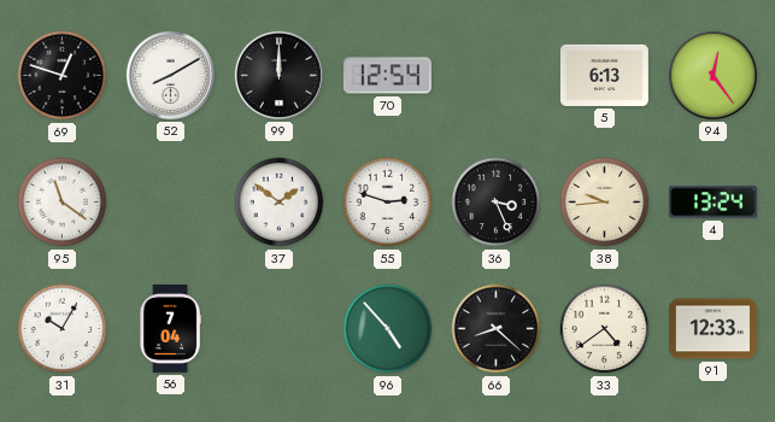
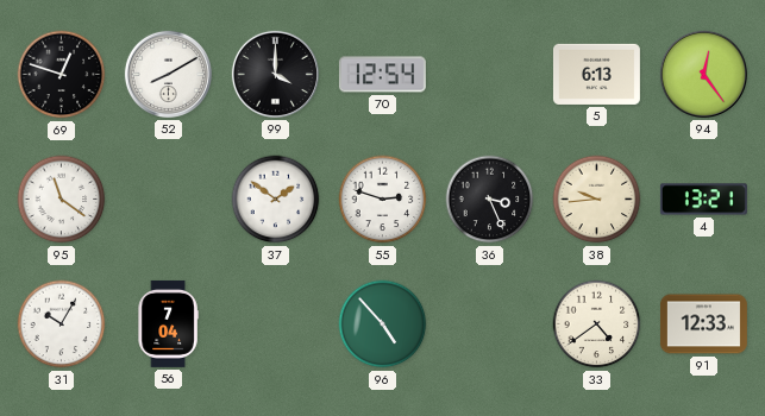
99: 12:00 -> 4:00 (275, 74)
4: 13:24 -> 13:21 (703, 200)
66: 8:22 -> none (497, 329)
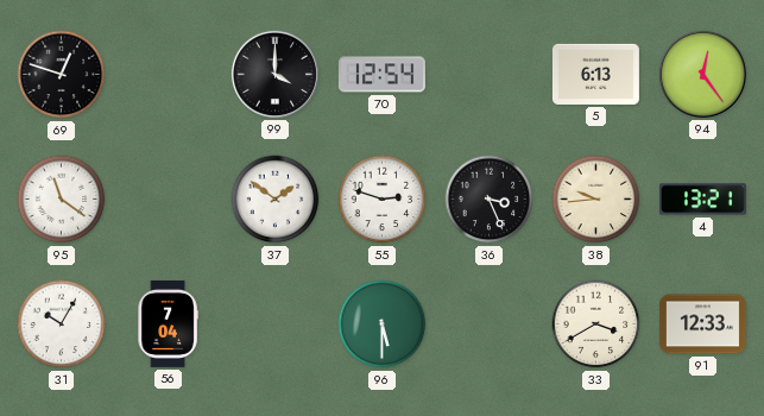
52: 8:10 -> none (168, 74)
96: 4:53 -> 5:30 (383, 324)
33: 4:39 -> 3:40 (596, 324)
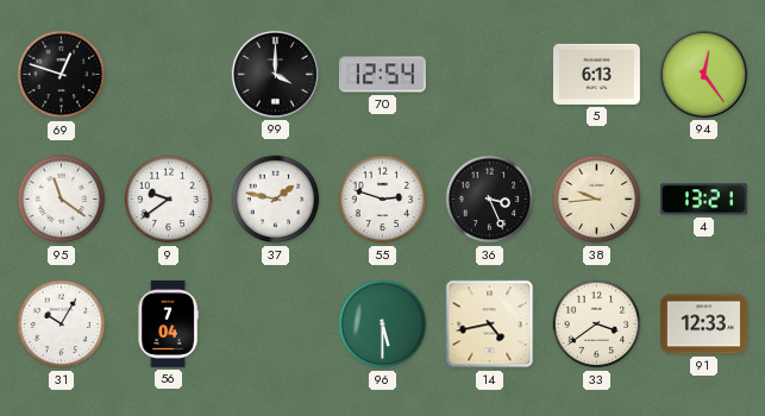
9: none -> 9:39 (169, 200)
37: 1:51 -> 1:47 (276, 200)
14: none -> 4:43 (490, 324)
33: 3:40 -> 3:39 (597, 324)
